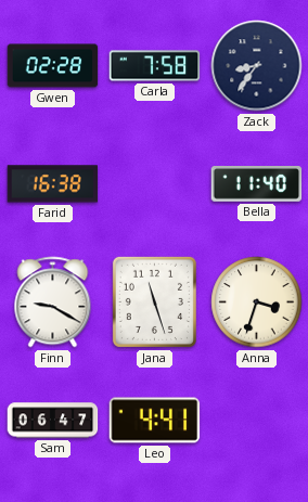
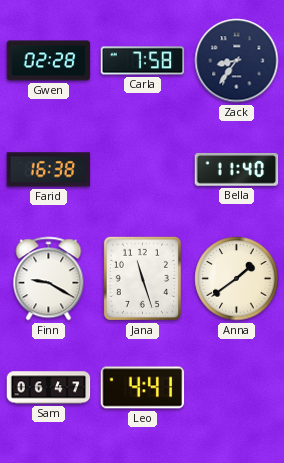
Anna: 3:33 -> 1:39 (237, 279)
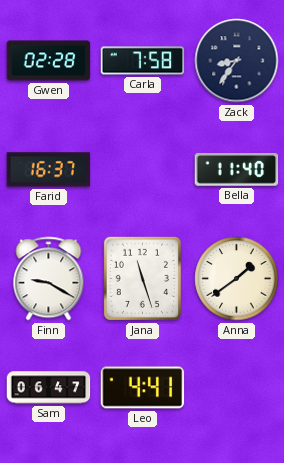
Farid: 16:38 -> 16:37 (49, 170)
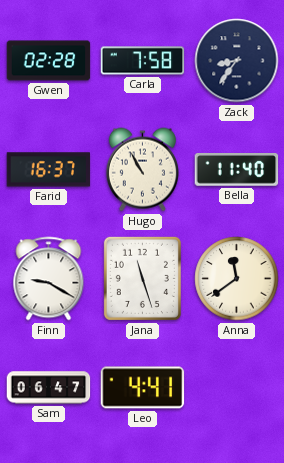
Hugo: none -> 10:55 (142, 170)
Anna: 1:39 -> 11:39 (237, 279)
